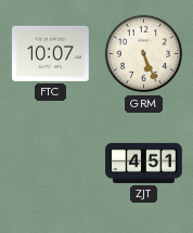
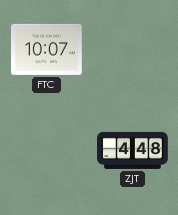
GRM: 5:26 -> none (144, 54)
ZJT: 4:51 -> 4:48 (133, 150)
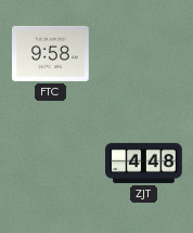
FTC: 10:07 -> 9:58 (51, 53)
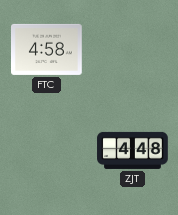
FTC: 9:58 -> 4:58 (47, 49)
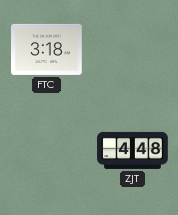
FTC: 4:58 -> 3:18 (47, 49)
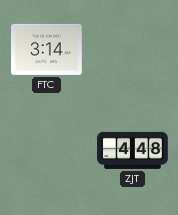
FTC: 3:18 -> 3:14 (47, 49)
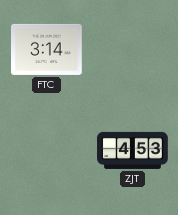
ZJT: 4:48 -> 4:53 (133, 150)
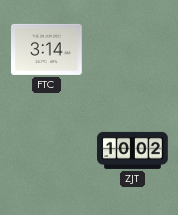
ZJT: 4:53 -> 10:02 (133, 150)
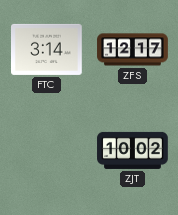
ZFS: none -> 12:17 (133, 50)
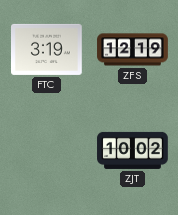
FTC: 3:14 -> 3:19 (47, 49)
ZFS: 12:17 -> 12:19 (133, 50)
